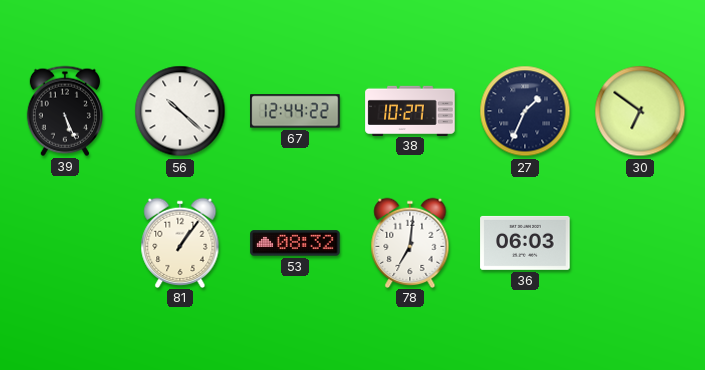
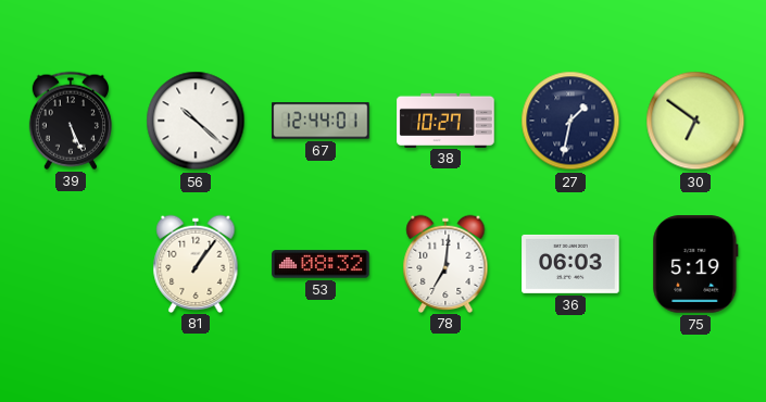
67: 12:44:22 -> 12:44:01 (321, 121)
27: 1:34 -> 1:32 (570, 121)
75: none -> 5:19 (695, 264)
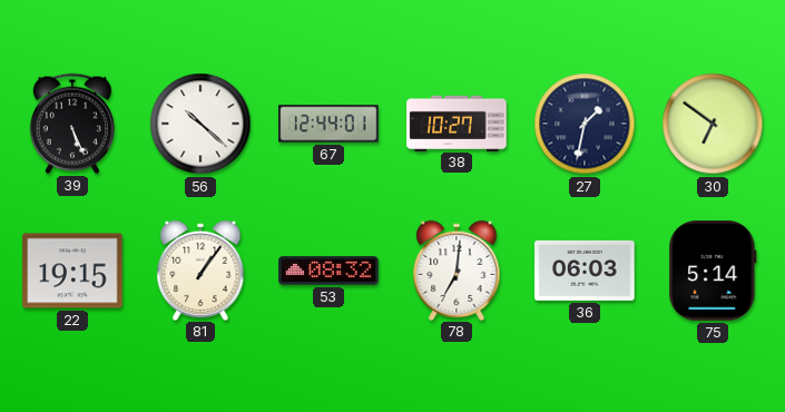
22: none -> 19:15 (72, 271)
75: 5:19 -> 5:14 (713, 271)
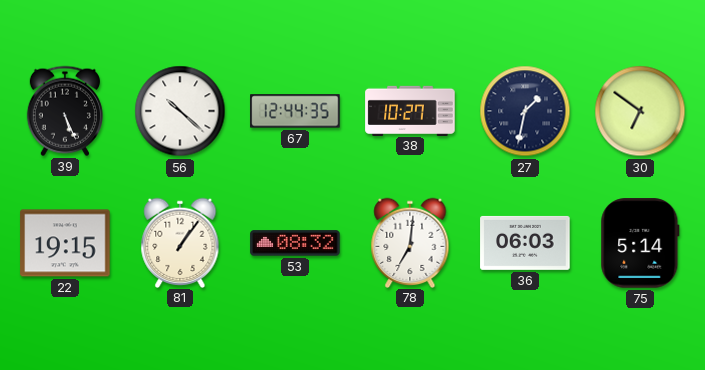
67: 12:44:01 -> 12:44:35 (295, 111)
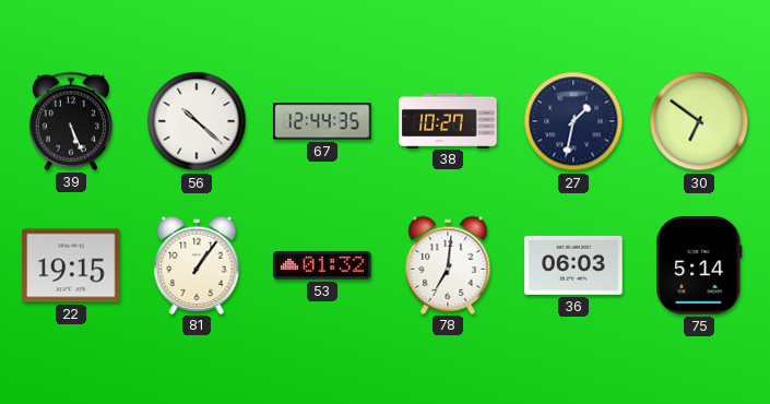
53: 08:32 -> 01:32 (322, 265)
